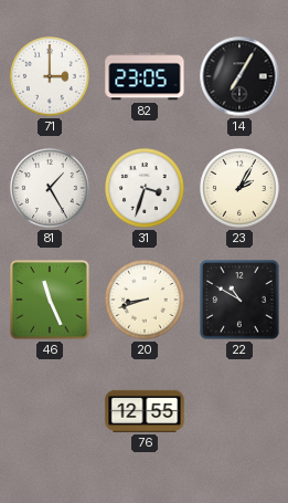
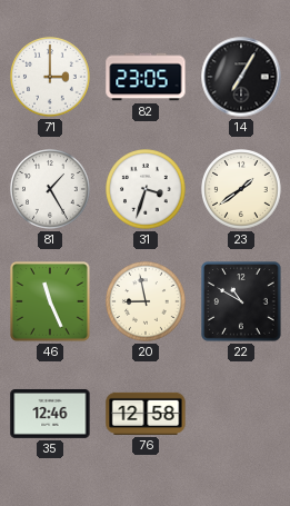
23: 2:05 -> 1:39 (242, 190)
20: 8:42 -> 8:58 (147, 302)
35: none -> 12:46 (50, 414)
76: 12:55 -> 12:58 (146, 414)
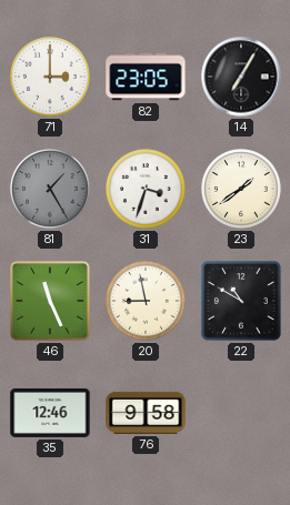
81 dial: white -> grey (51, 190)
76: 12:58 -> 9:58 (146, 413)
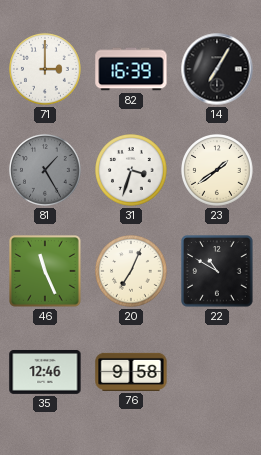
82: 23:05 -> 16:39 (131, 69)
20: 8:58 -> 7:04 (132, 272)
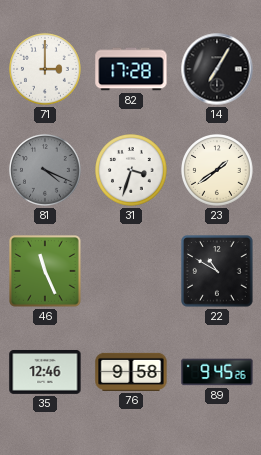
82: 16:39 -> 17:28 (131, 69)
81: 1:25 -> 4:19 (46, 171)
20: 7:04 -> none (132, 272)
89: none -> 9:45 (217, 372)
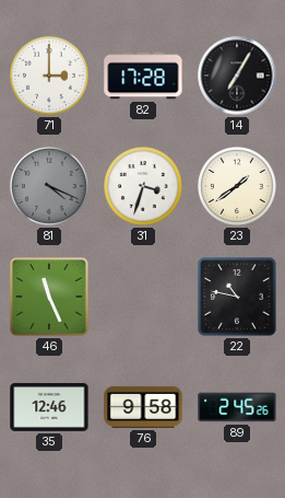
22: 10:50 -> 10:47 (237, 297)
89: 9:45 -> 2:45 (237, 407)
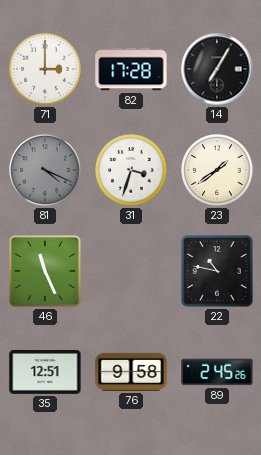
35: 12:46 -> 12:51 (45, 372)
